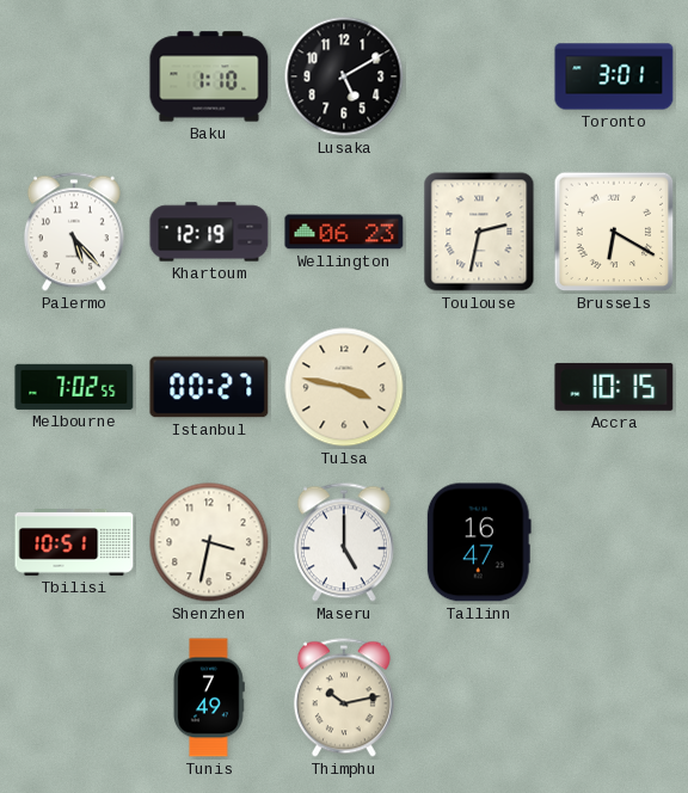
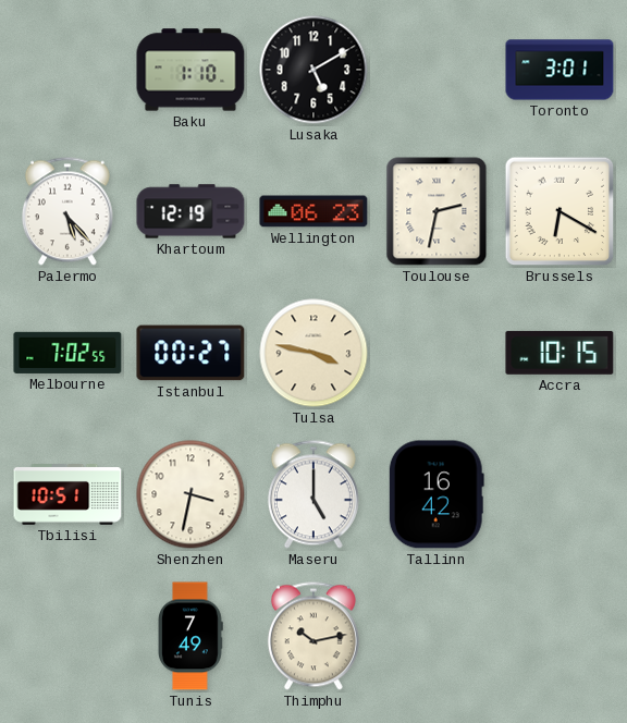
Tallinn: 16:47 -> 16:42 (437, 494)
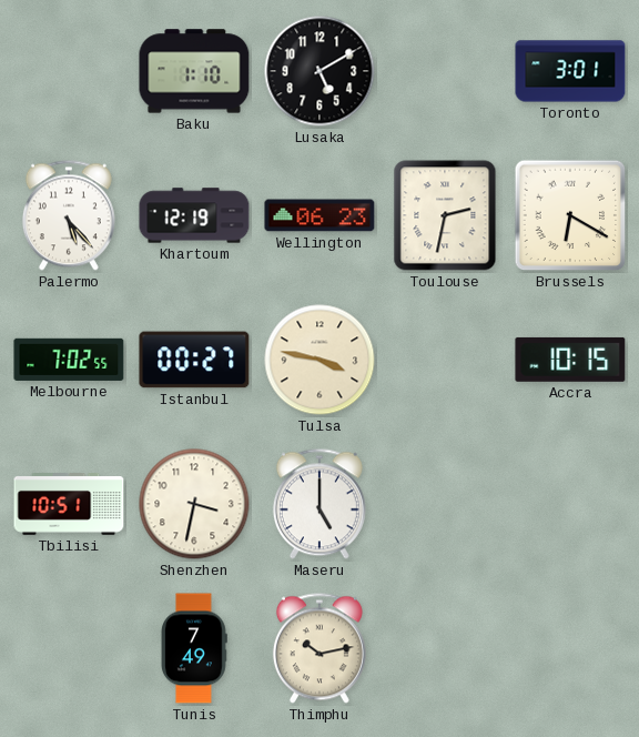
Tallinn: 16:42 -> none (437, 494)
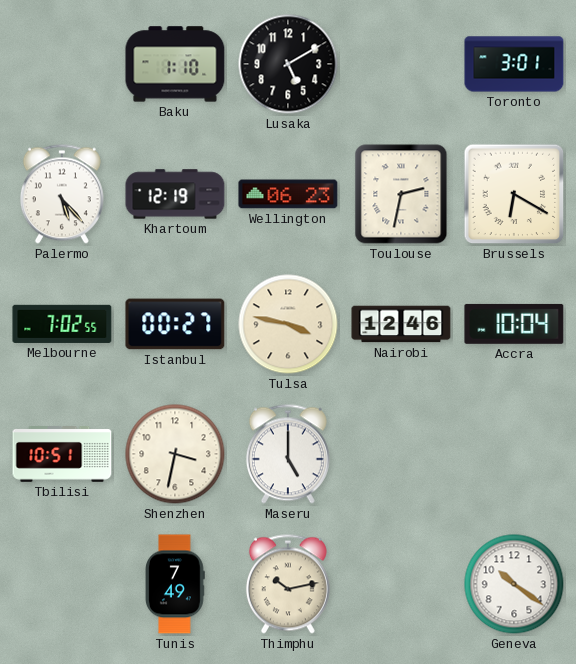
Nairobi: none -> 12:46 (401, 324)
Accra: 10:15 -> 10:04 (514, 324)
Geneva: none -> 10:21 (514, 584)
